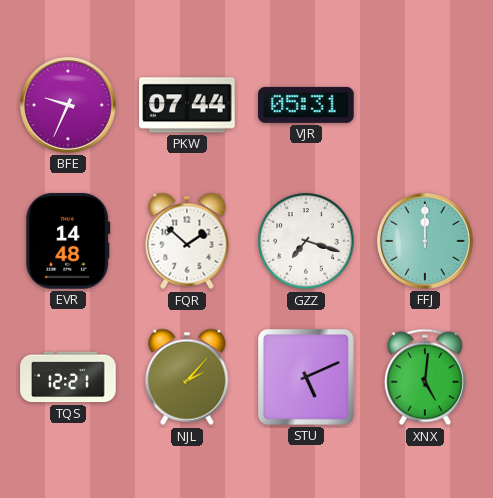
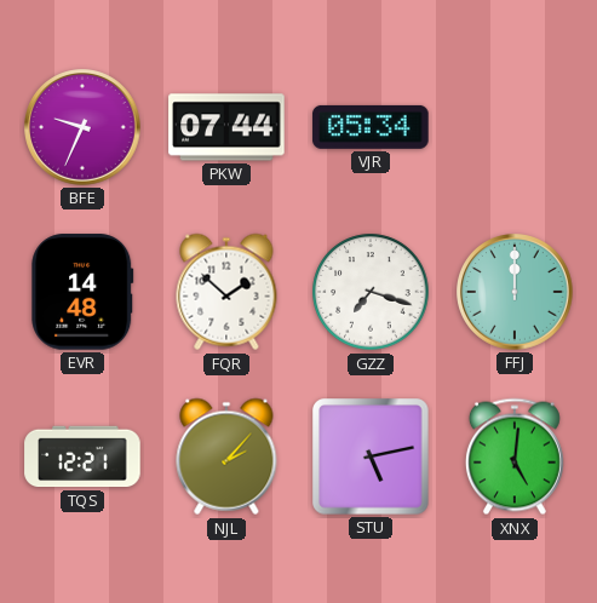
VJR: 05:31 -> 05:34 (371, 127)
STU: 5:11 -> 5:13 (371, 456)
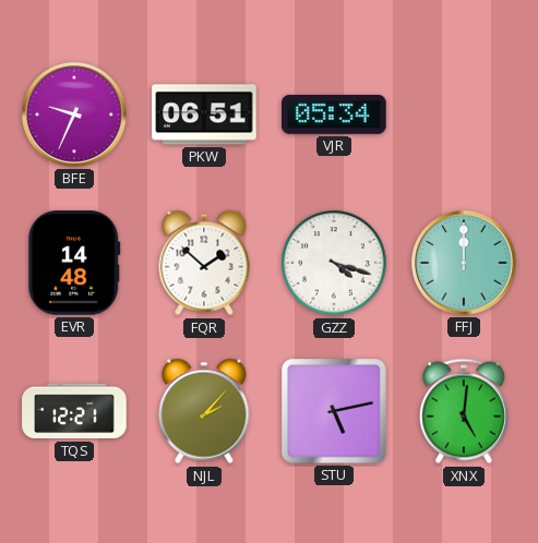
PKW: 07:44 -> 06:51 (204, 114)
GZZ: 7:18 -> 4:18 (334, 263)
